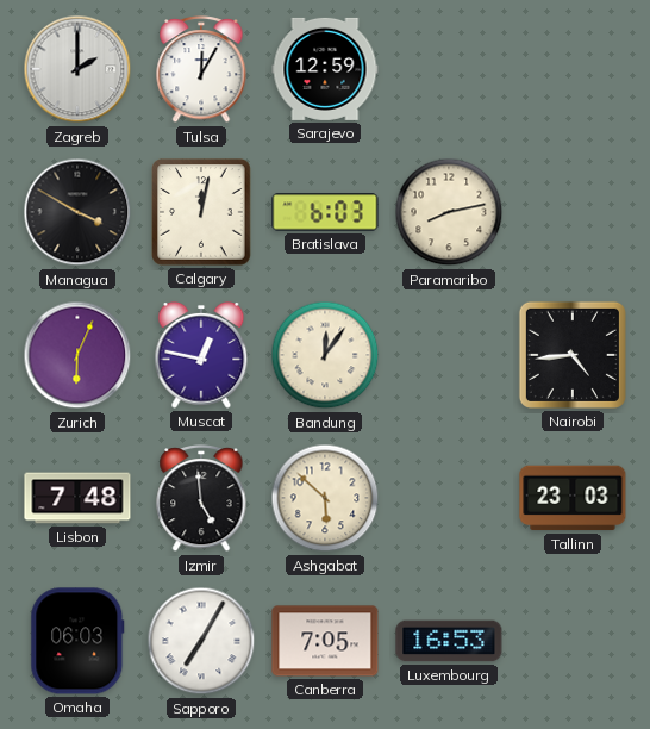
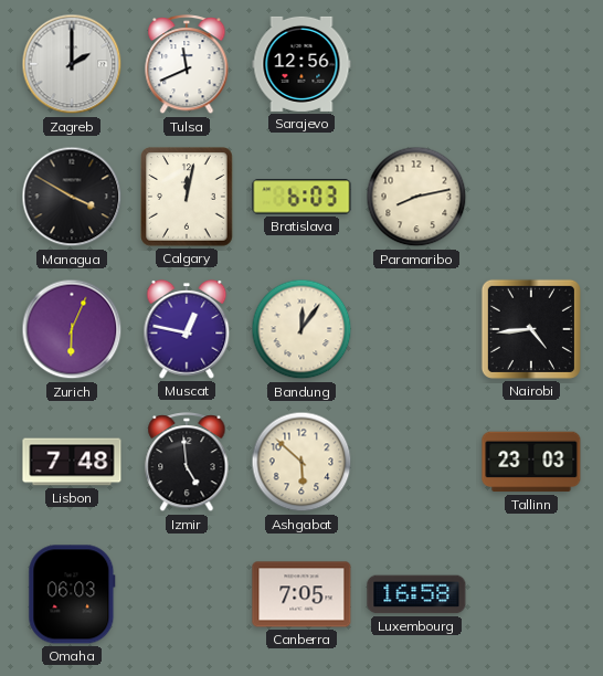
Tulsa: 12:05 -> 11:41 (187, 65)
Sarajevo: 12:59 -> 12:56 (301, 64)
Sapporo: 7:05 -> none (201, 641)
Luxembourg: 16:53 -> 16:58 (416, 594)
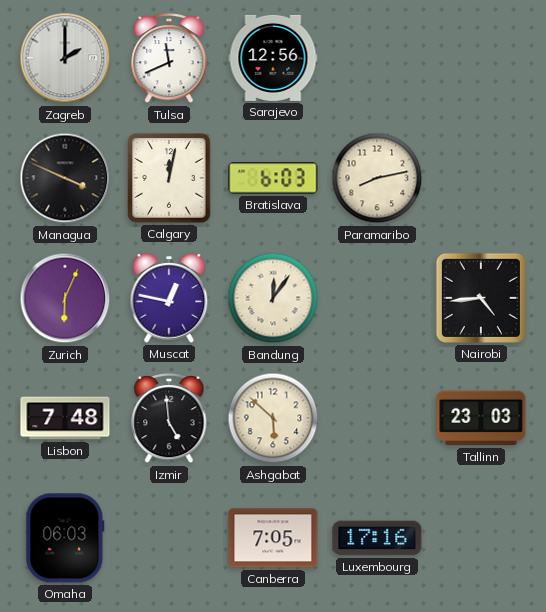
Managua: 3:50 -> 3:49 (65, 178)
Luxembourg: 16:58 -> 17:16 (377, 538)
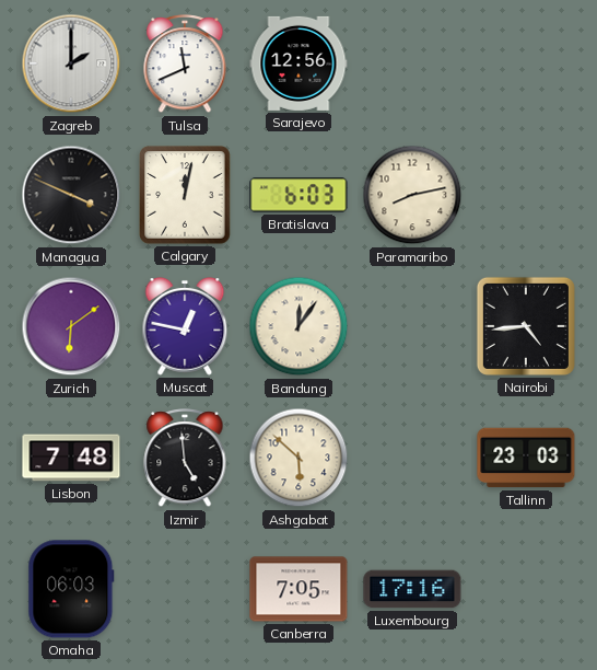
Zurich: 6:04 -> 6:09 (71, 326)
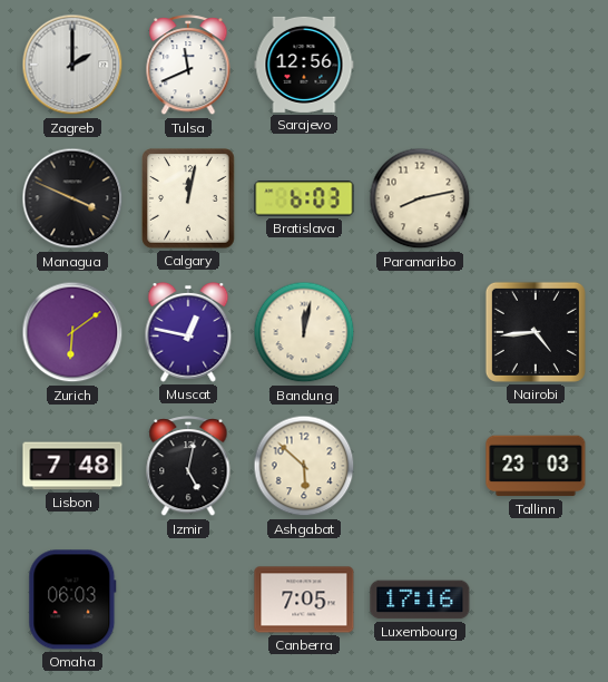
Bandung: 12:06 -> 12:02 (304, 332)
Izmir: 4:59 -> 5:02 (188, 467)
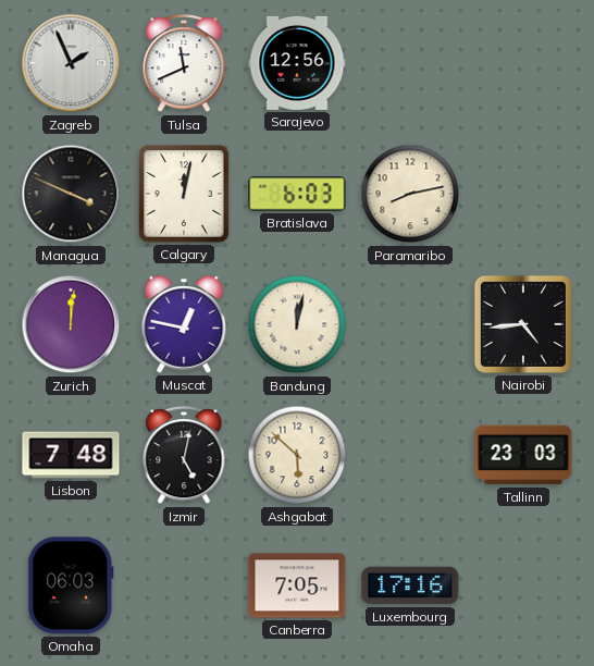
Zagreb: 2:00 -> 1:56 (71, 63)
Zurich: 6:09 -> 12:01 (71, 324)
